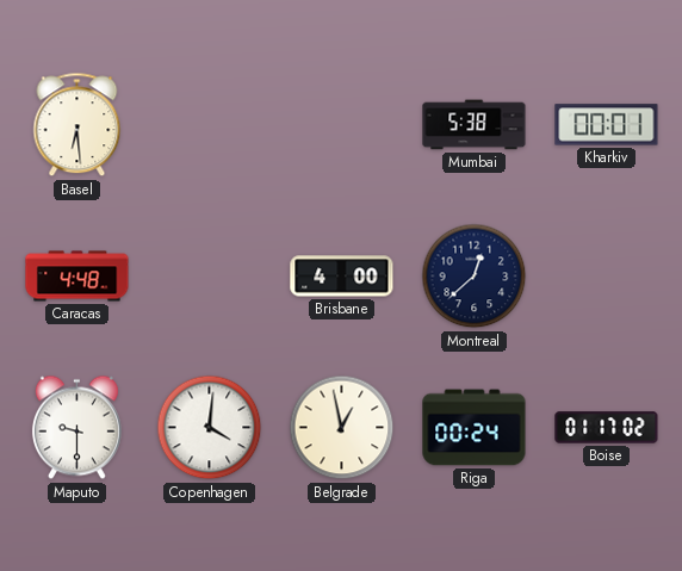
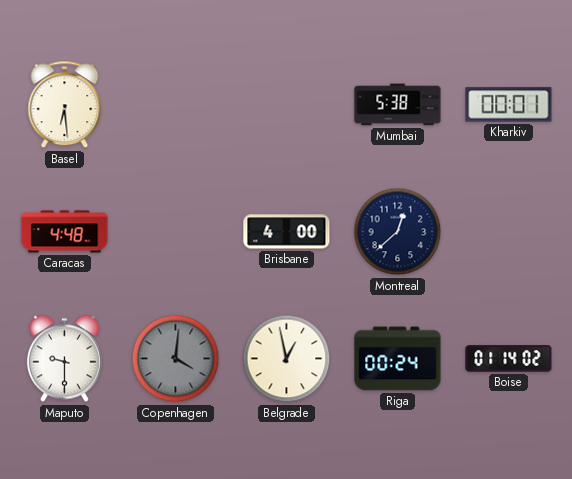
Copenhagen dial: white -> grey (176, 359)
Boise: 01:17 -> 01:14 (509, 359)
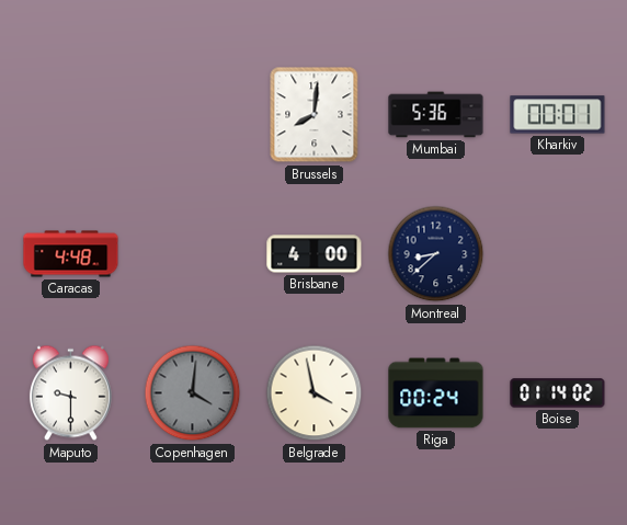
Basel: 6:29 -> none (65, 105)
Brussels: none -> 8:01 (315, 115)
Mumbai: 5:38 -> 5:36 (436, 115)
Montreal: 12:38 -> 8:38 (436, 254)
Belgrade: 12:58 -> 3:58 (315, 393)
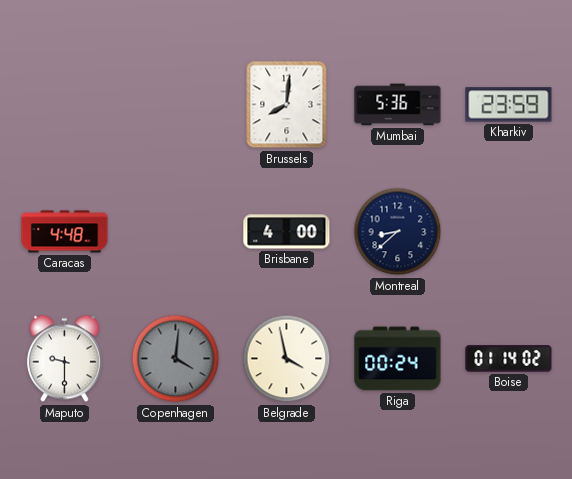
Kharkiv: 00:01 -> 23:59 (509, 105)
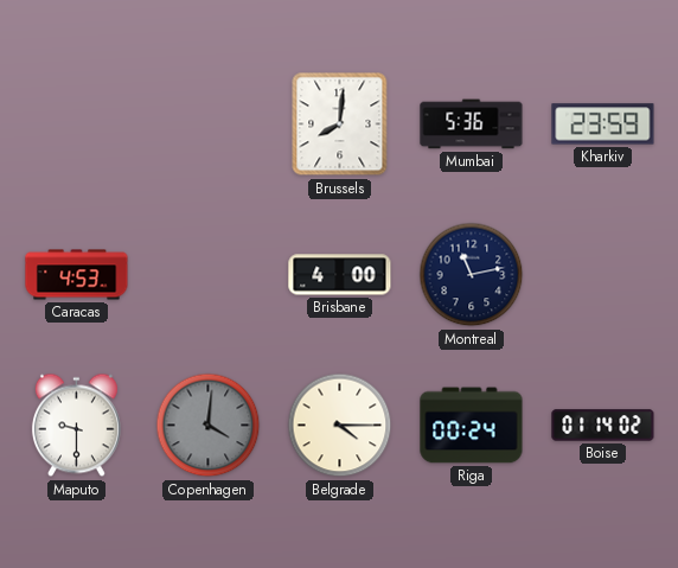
Caracas: 4:48 -> 4:53 (77, 275)
Montreal: 8:38 -> 11:13 (472, 275)
Belgrade: 3:58 -> 4:15 (340, 426)
